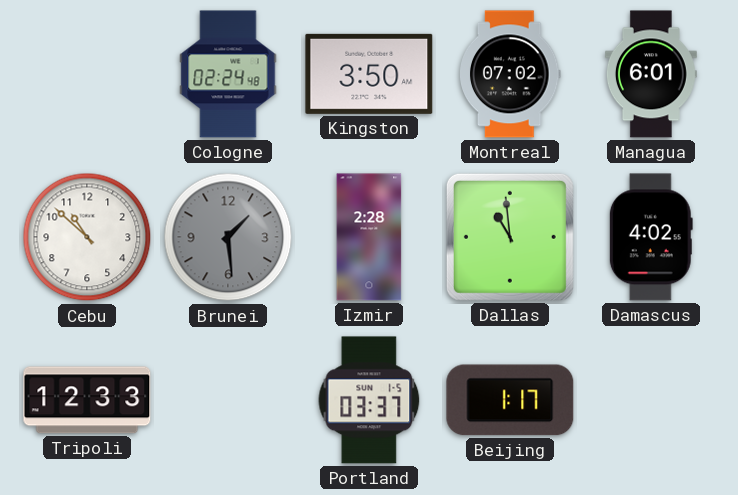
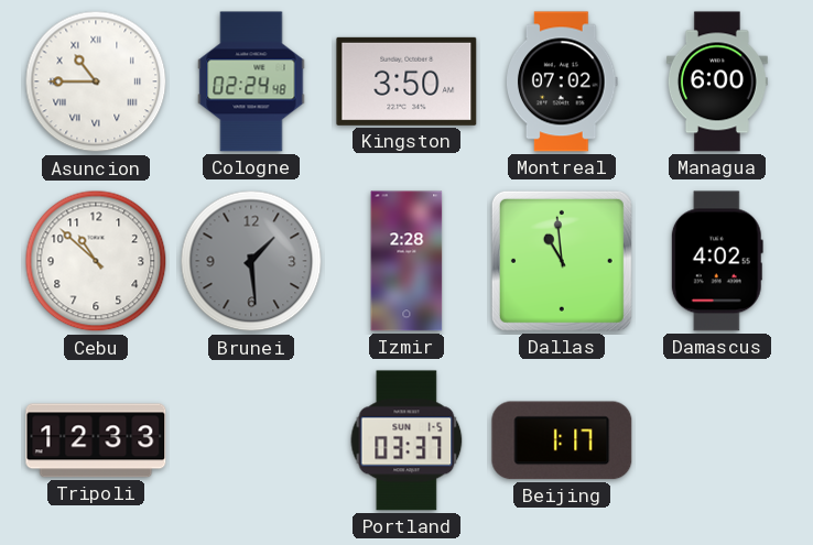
Asuncion: none -> 10:45 (96, 81)
Managua: 6:01 -> 6:00 (717, 81)
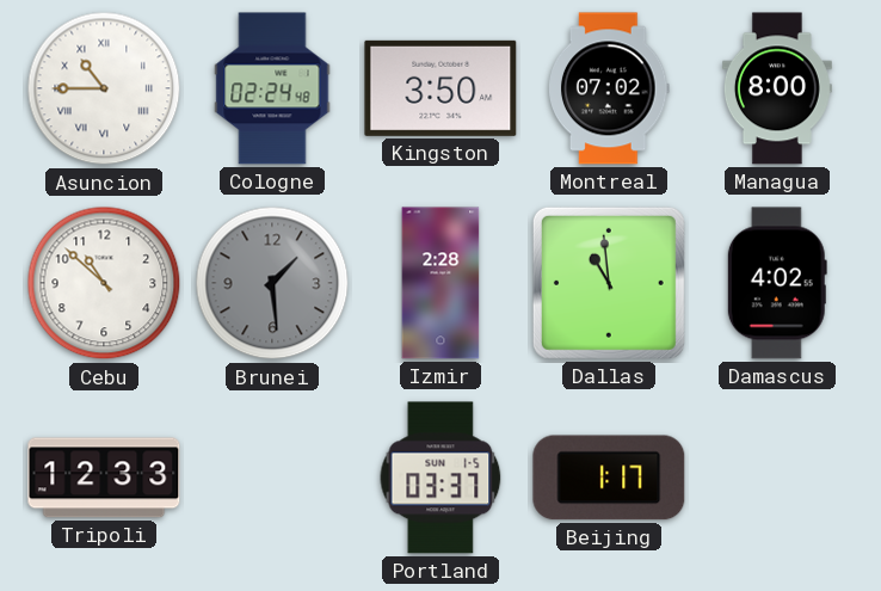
Managua: 6:00 -> 8:00 (777, 88)
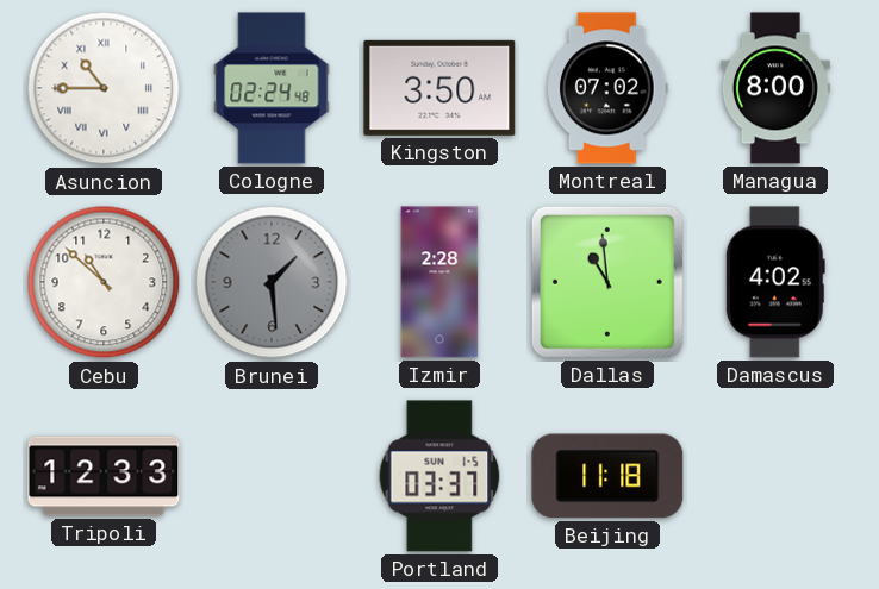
Beijing: 1:17 -> 11:18 (607, 476)
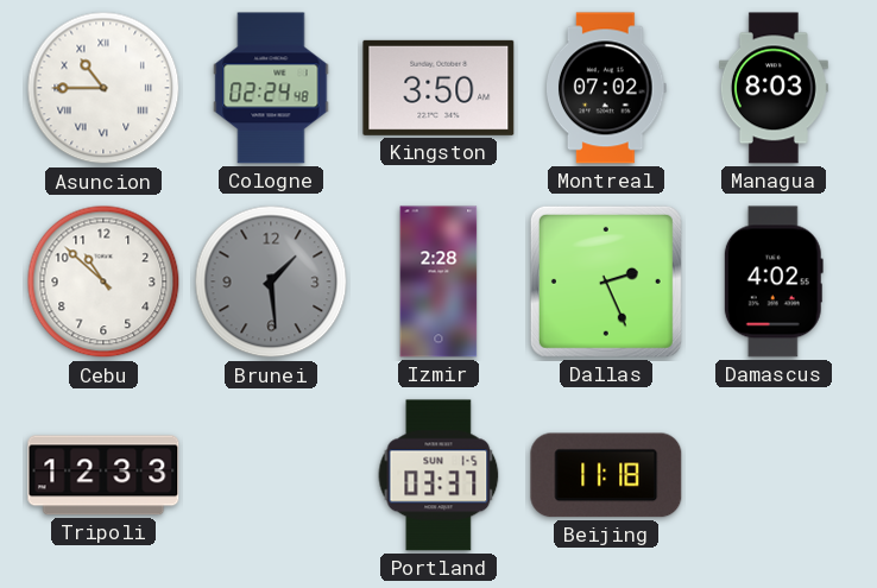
Managua: 8:00 -> 8:03 (774, 88)
Dallas: 10:59 -> 2:26 (606, 282)
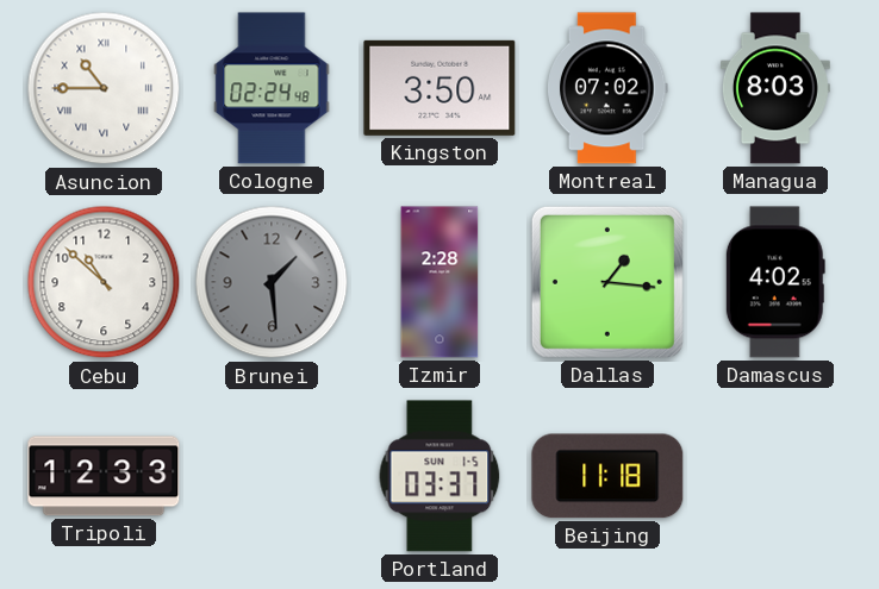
Dallas: 2:26 -> 1:16 (607, 282)
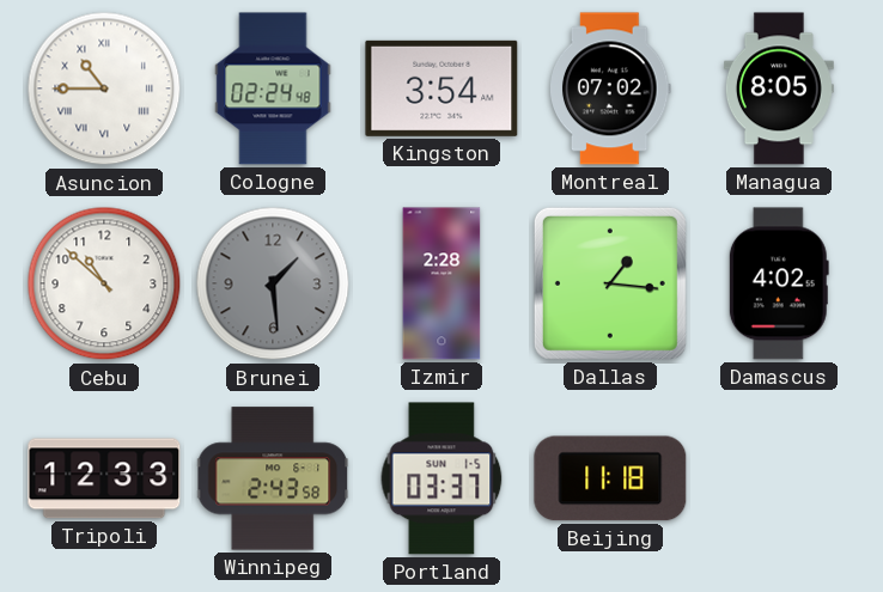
Kingston: 3:50 -> 3:54 (441, 89)
Managua: 8:03 -> 8:05 (779, 89)
Winnipeg: none -> 2:43 (274, 478)
